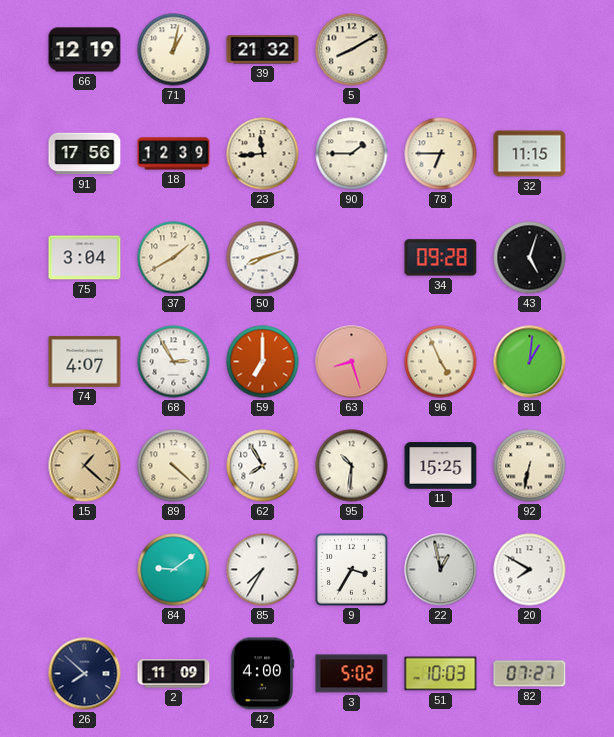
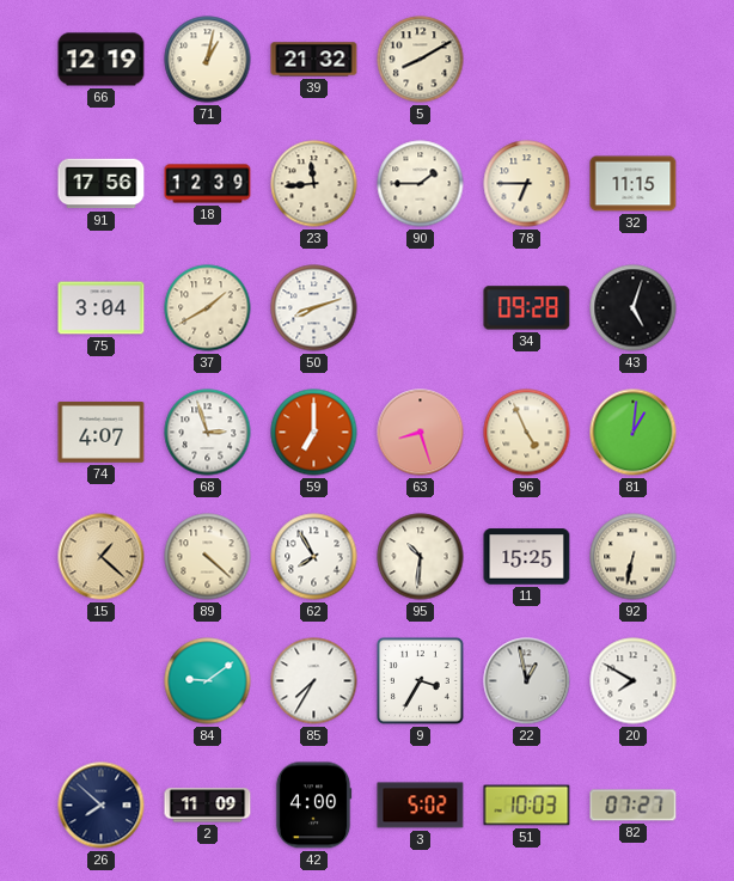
68: 2:55 -> 2:57 (208, 433)
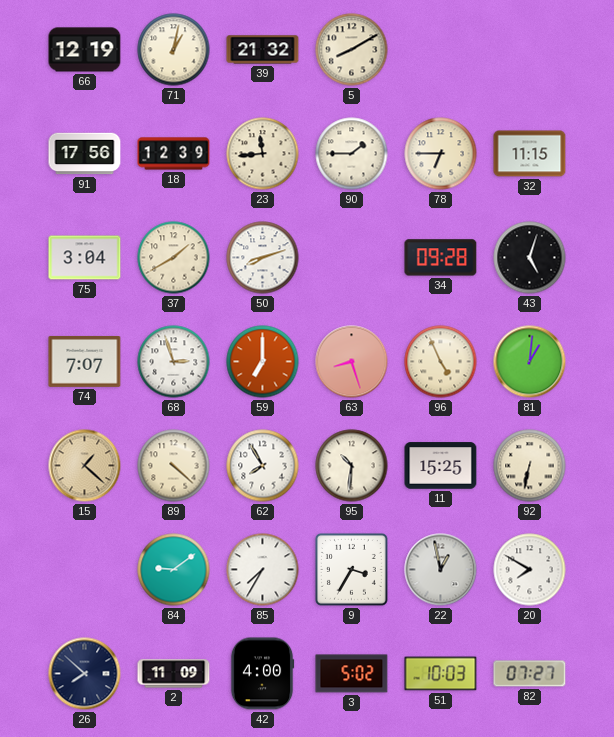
74: 4:07 -> 7:07 (85, 361)
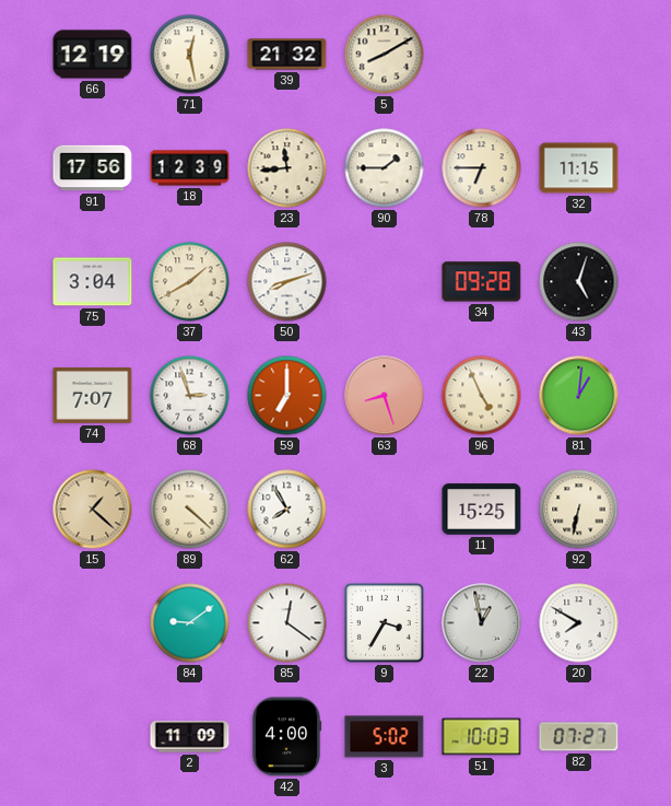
71: 1:02 -> 12:28 (190, 55)
95: 10:31 -> none (352, 466)
85: 7:35 -> 12:21 (287, 623)
26: 7:52 -> none (85, 674)
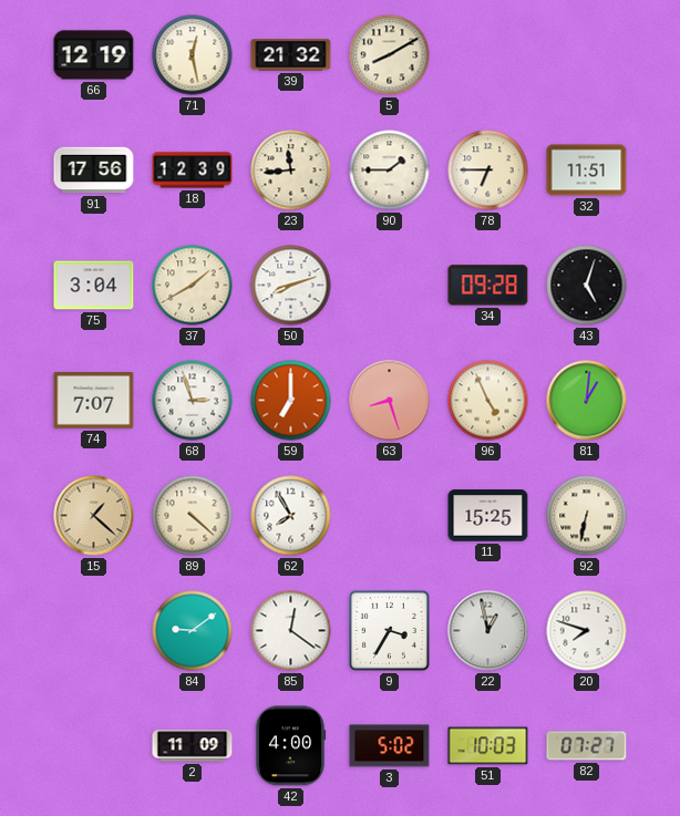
32: 11:15 -> 11:51 (587, 171)
20: 7:50 -> 7:48 (587, 631)
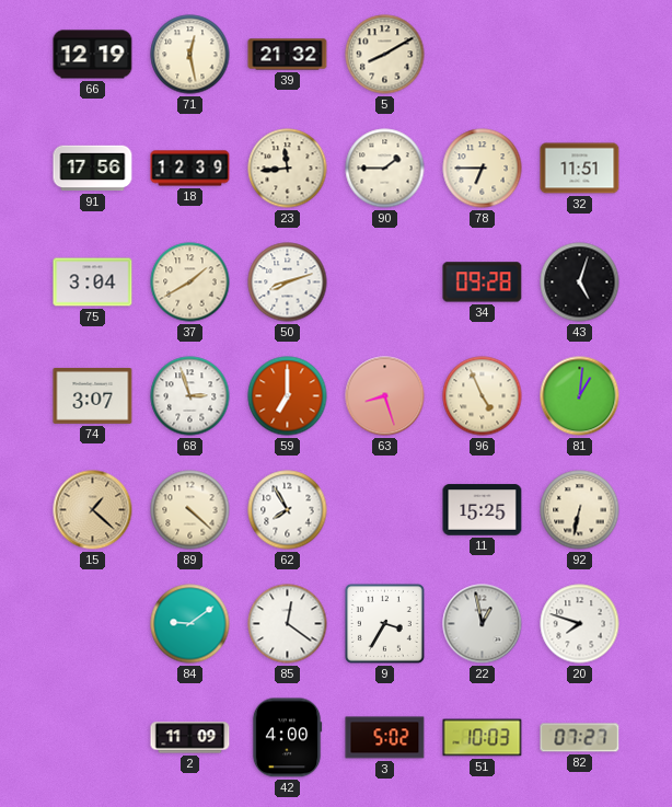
74: 7:07 -> 3:07 (93, 395)
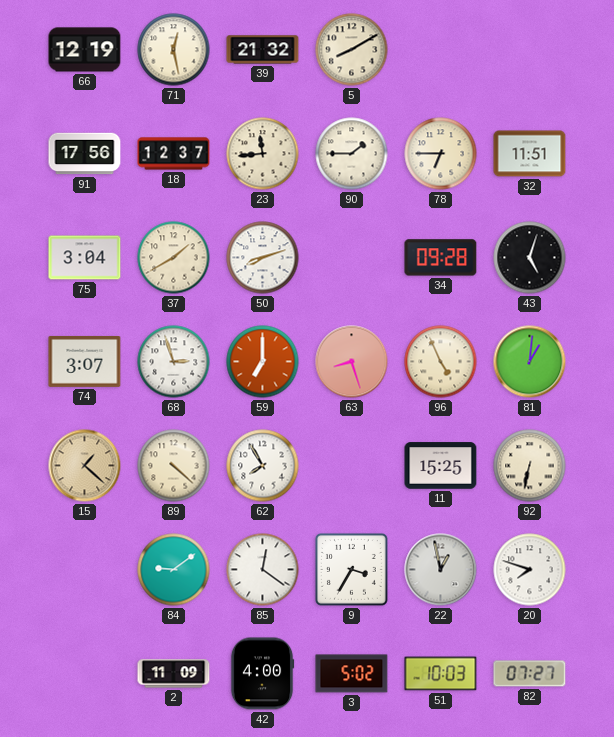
18: 12:39 -> 12:37 (174, 154)
